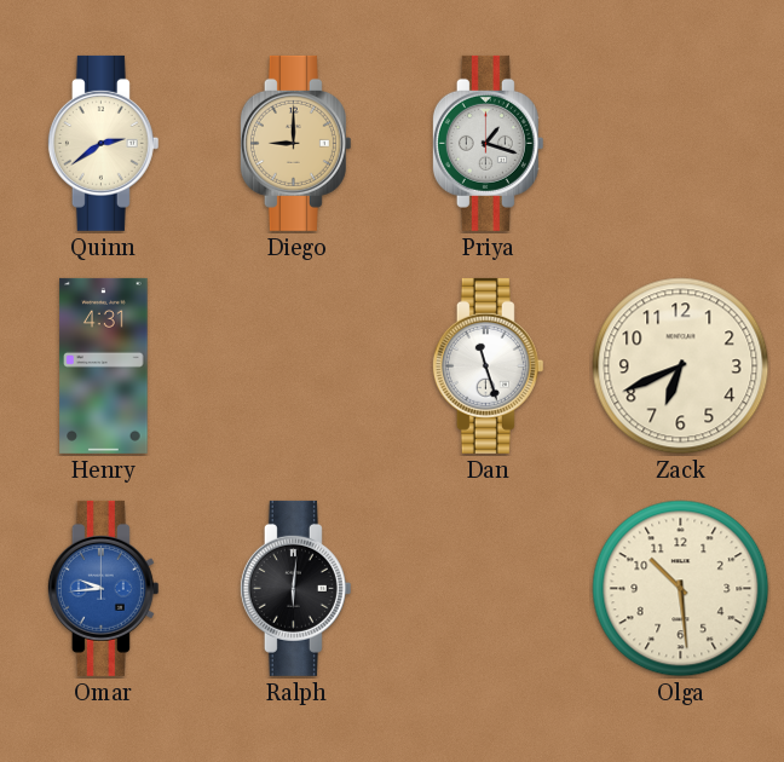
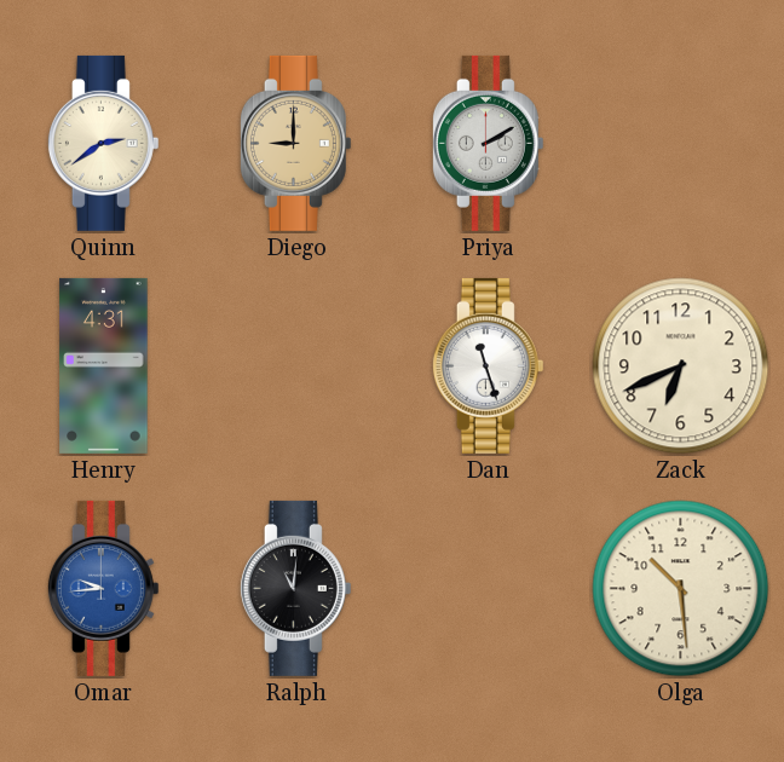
Priya: 1:18 -> 2:10 (488, 143)
Ralph: 6:01 -> 11:01 (295, 588)
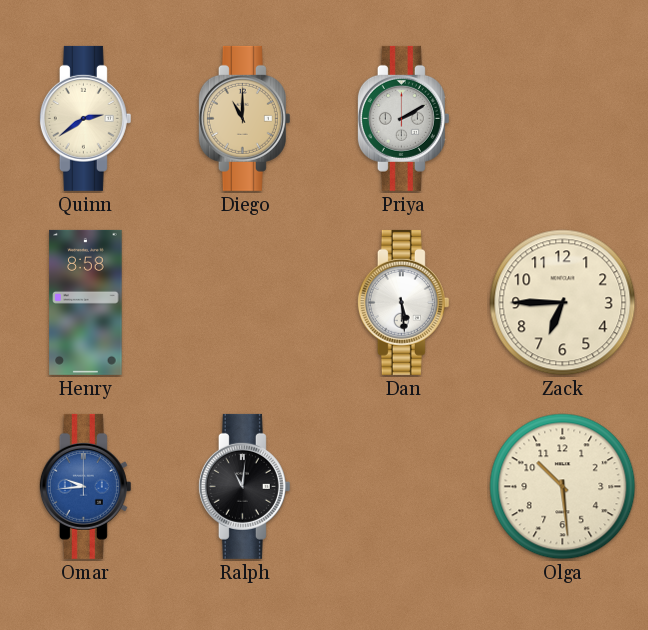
Diego: 9:00 -> 11:00 (244, 118)
Henry: 4:31 -> 8:58 (86, 302)
Dan: 11:27 -> 5:29 (403, 302)
Zack: 6:41 -> 6:45 (563, 303)
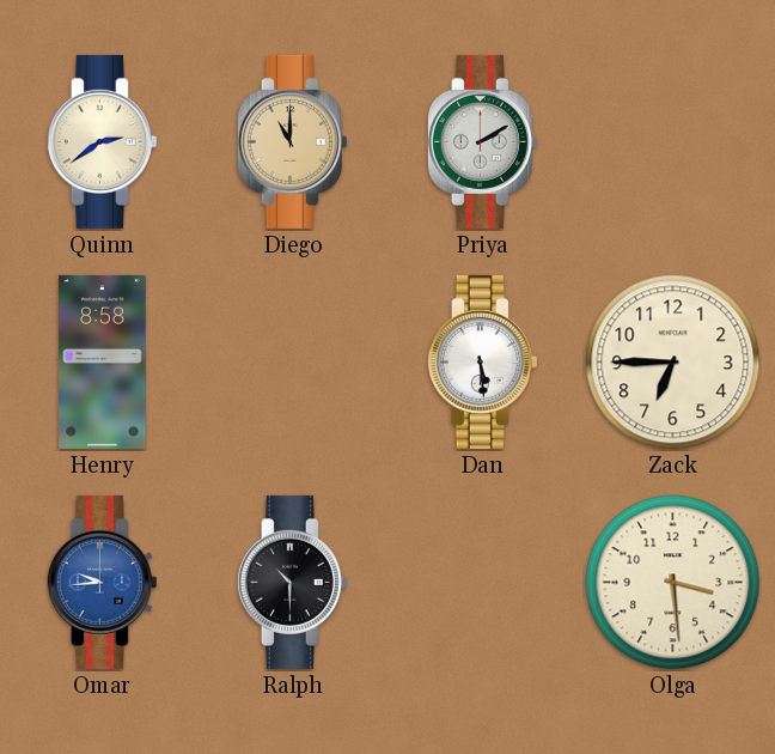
Ralph: 11:01 -> 10:30 (292, 582)
Olga: 10:29 -> 3:29 (673, 583)
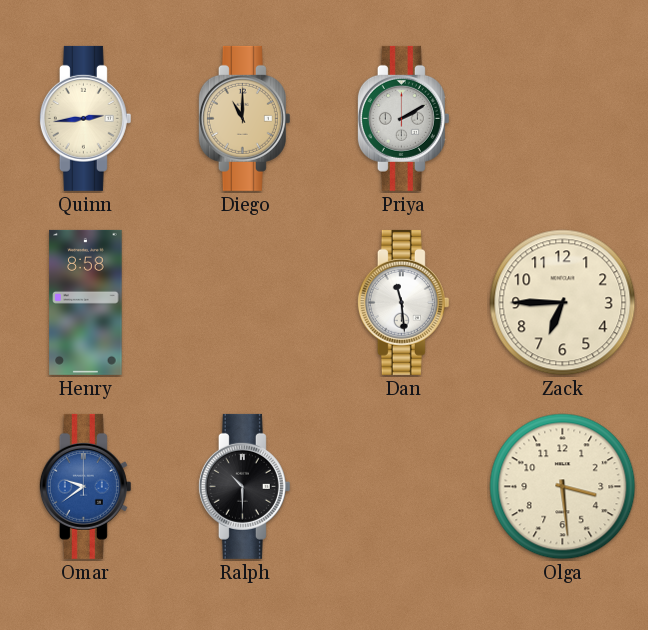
Quinn: 2:39 -> 2:44 (85, 118)
Dan: 5:29 -> 11:29 (403, 302)
Omar: 9:44 -> 9:39 (85, 486)
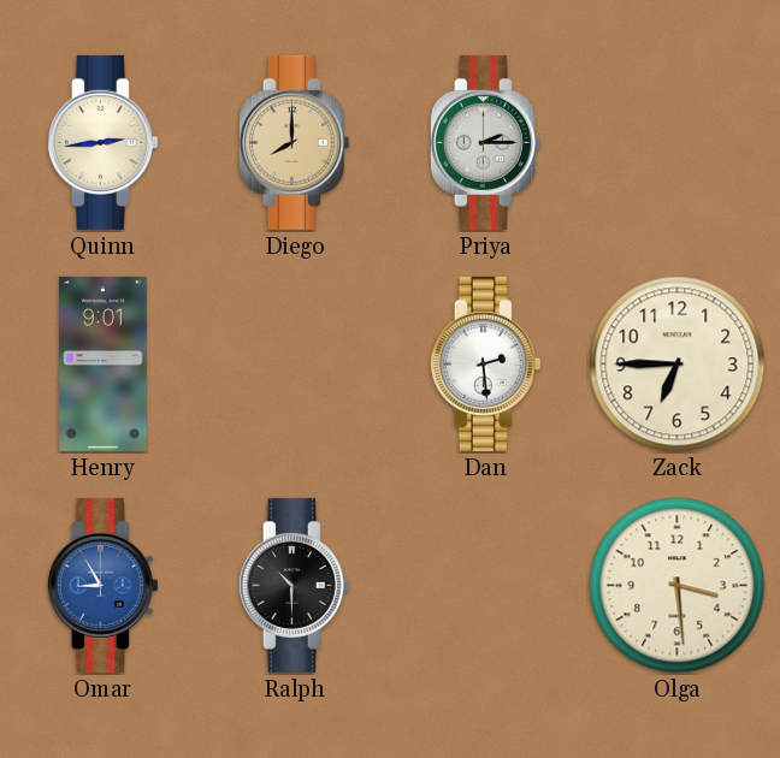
Diego: 11:00 -> 8:00 (294, 142)
Priya: 2:10 -> 2:15 (485, 142)
Henry: 8:58 -> 9:01 (104, 363)
Dan: 11:29 -> 2:29 (485, 363)
Omar: 9:39 -> 8:55 (102, 585)
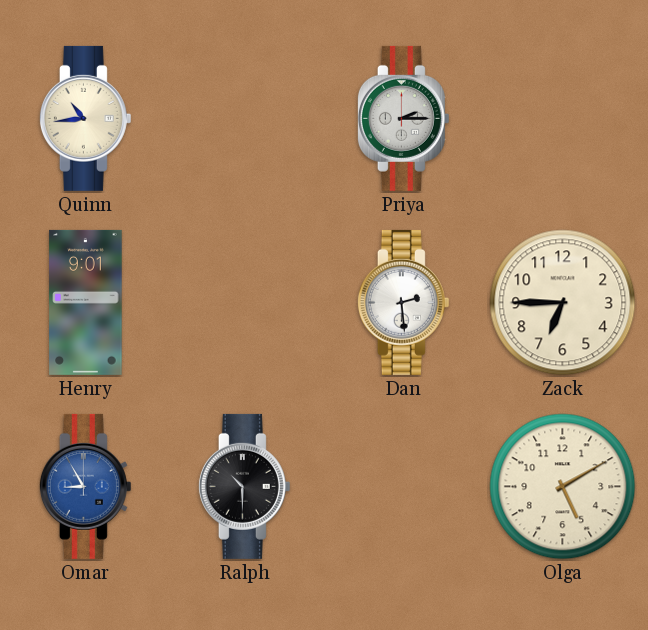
Quinn: 2:44 -> 10:44 (85, 118)
Diego: 8:00 -> none (294, 142)
Olga: 3:29 -> 5:10 (563, 487)
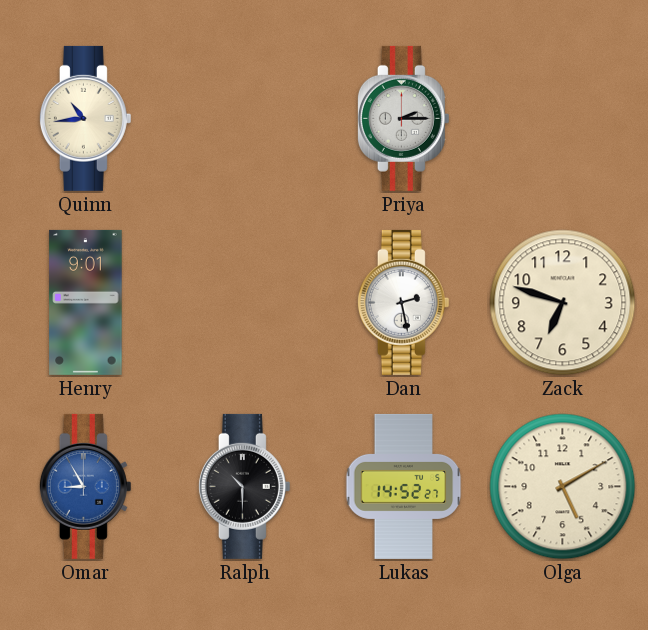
Dan: 2:29 -> 2:28 (403, 302)
Zack: 6:45 -> 6:48 (563, 303)
Lukas: none -> 14:52 (404, 486)
